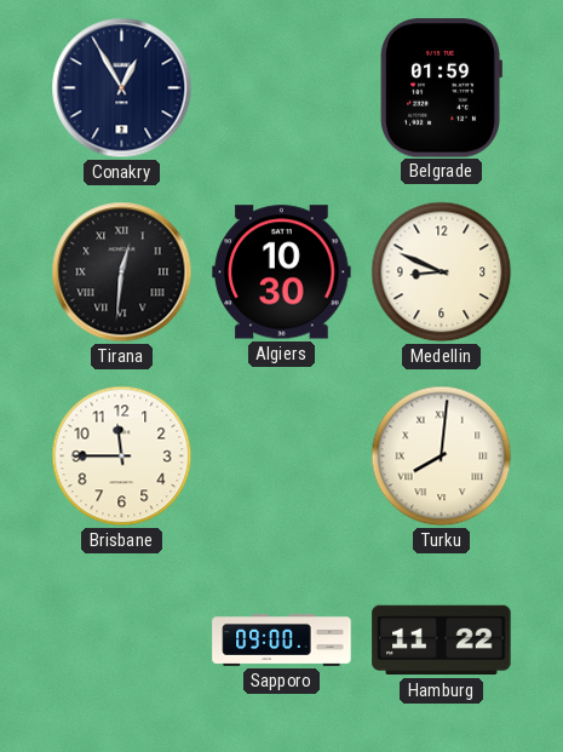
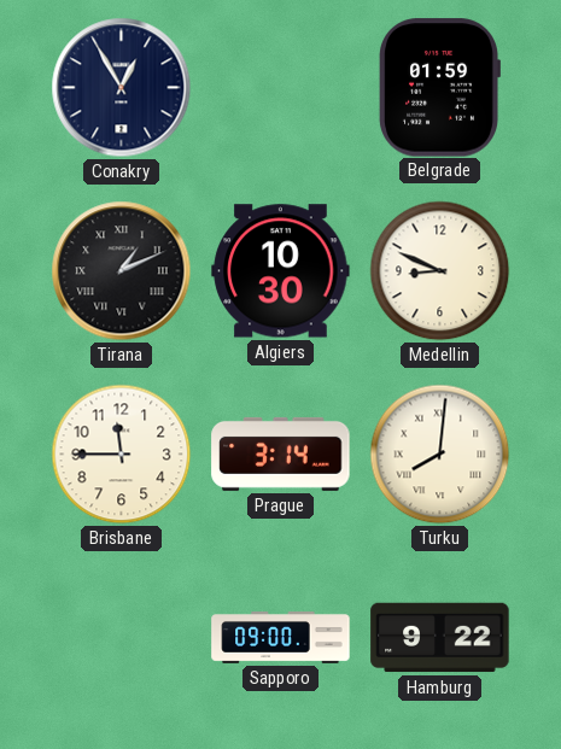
Tirana: 12:31 -> 1:11 (122, 271)
Prague: none -> 3:14 (281, 454)
Hamburg: 11:22 -> 9:22 (440, 638)
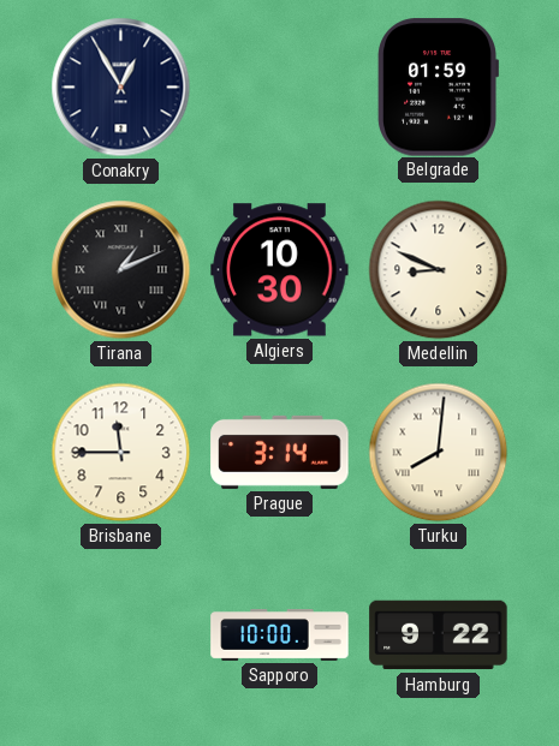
Sapporo: 09:00 -> 10:00 (280, 635)
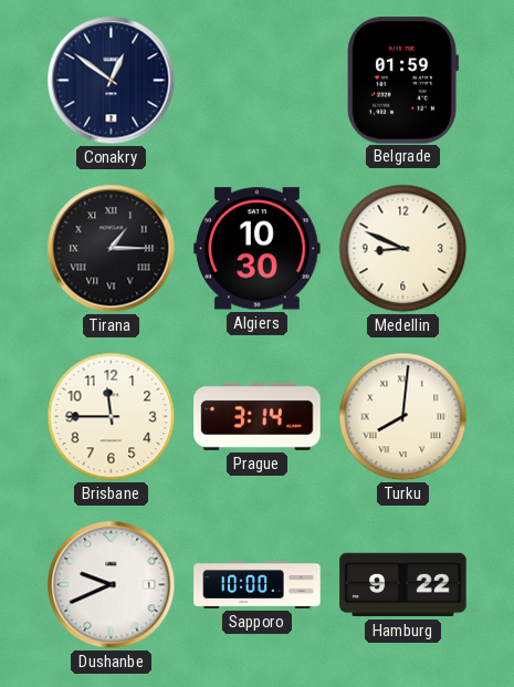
Conakry: 12:55 -> 12:51 (112, 81)
Tirana: 1:11 -> 1:15 (112, 249)
Dushanbe: none -> 9:41 (112, 585)
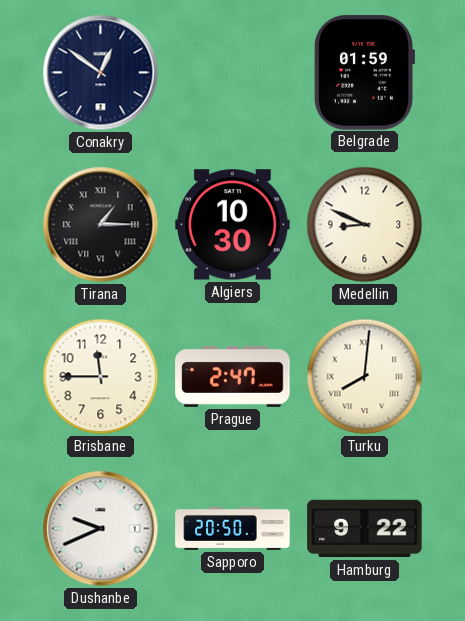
Prague: 3:14 -> 2:47 (233, 376)
Sapporo: 10:00 -> 20:50 (233, 529)
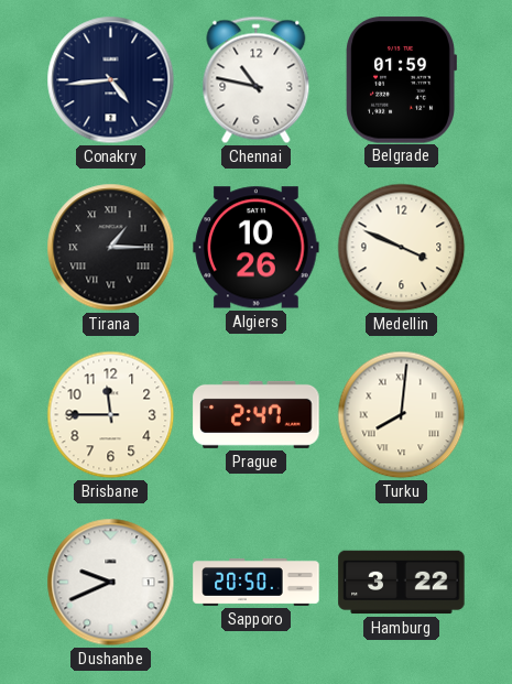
Conakry: 12:51 -> 4:44 (111, 80)
Chennai: none -> 10:47 (257, 80)
Algiers: 10:30 -> 10:26 (257, 248)
Medellin: 8:49 -> 3:49 (402, 248)
Hamburg: 9:22 -> 3:22 (402, 583)
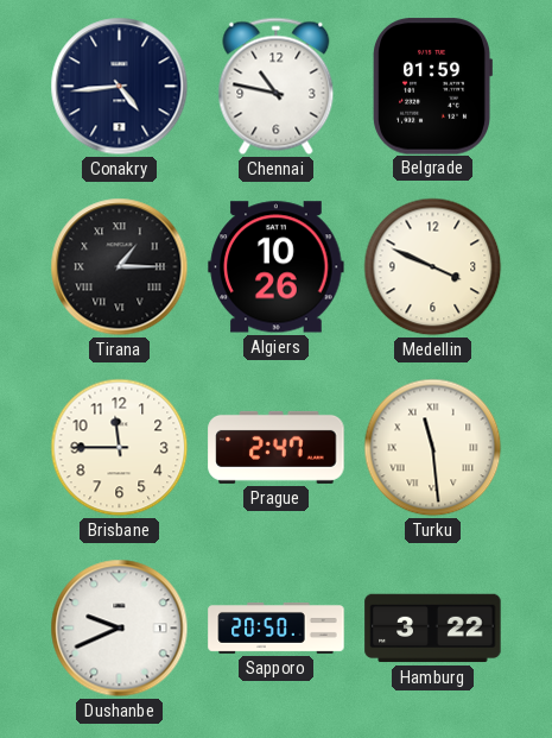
Turku: 8:01 -> 11:29 (433, 448)
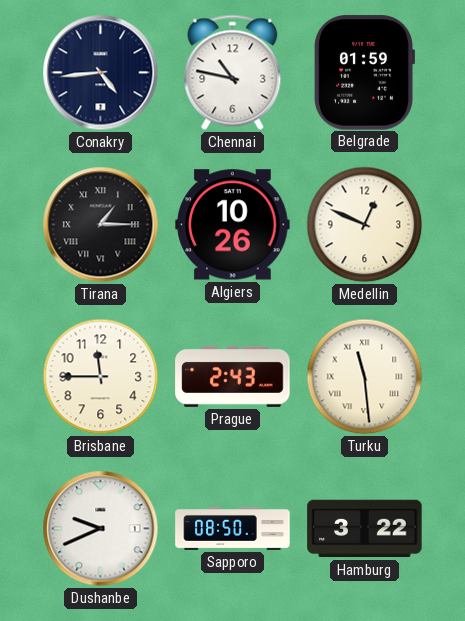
Medellin: 3:49 -> 12:49 (365, 225)
Prague: 2:47 -> 2:43 (233, 376)
Sapporo: 20:50 -> 08:50 (233, 529)
